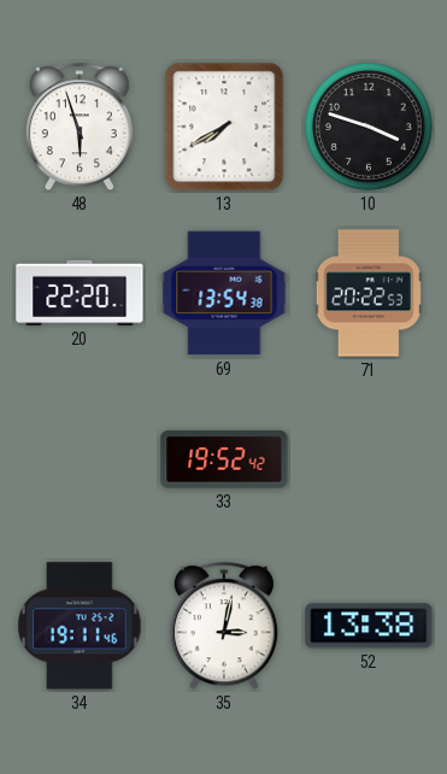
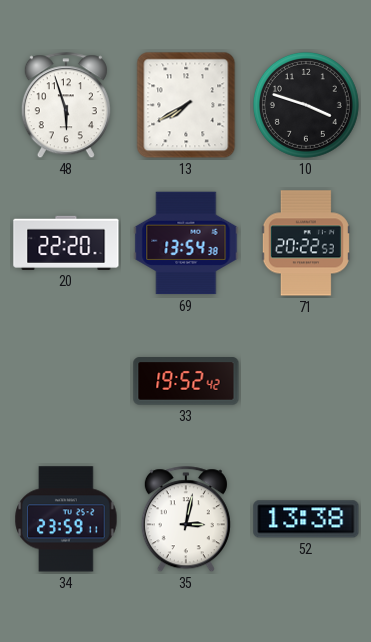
34: 19:11 -> 23:59 (66, 519)
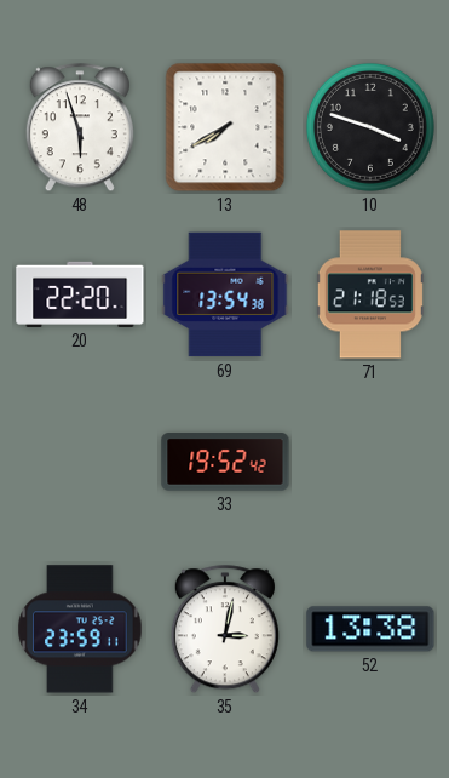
71: 20:22 -> 21:18 (370, 294)
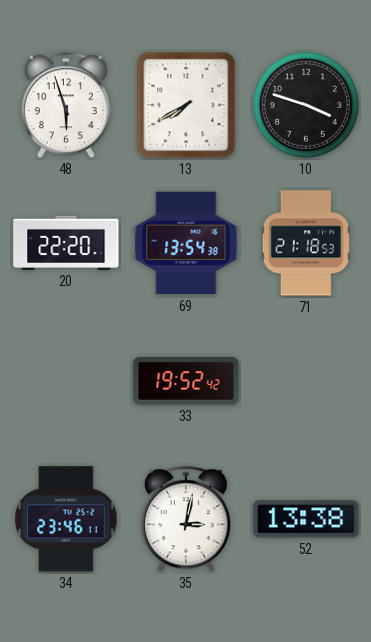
34: 23:59 -> 23:46 (66, 519)
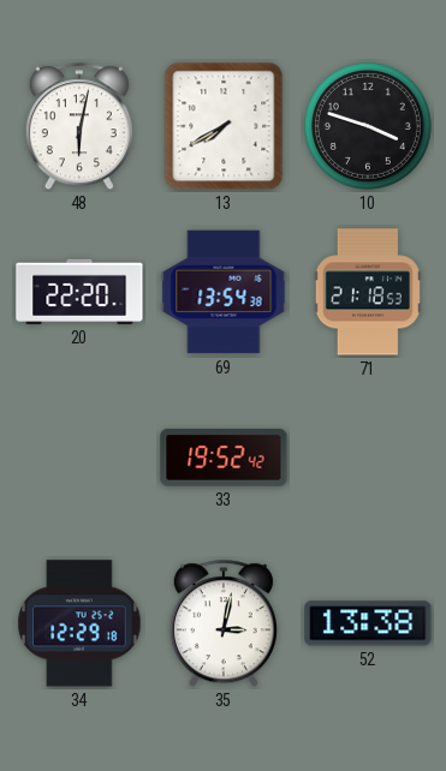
48: 5:57 -> 6:02 (79, 127)
34: 23:46 -> 12:29 (79, 623)
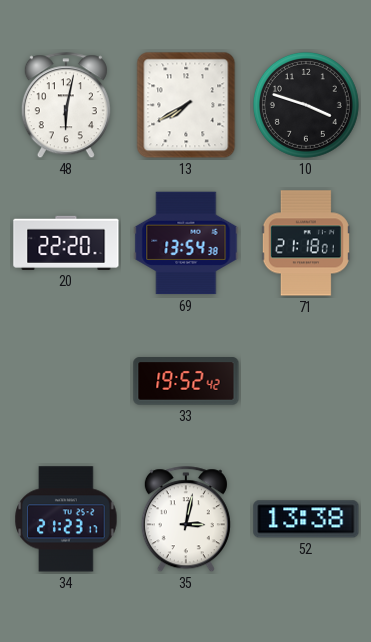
71: 21:18:53 -> 21:18:01 (306, 243)
34: 12:29 -> 21:23 (66, 519)
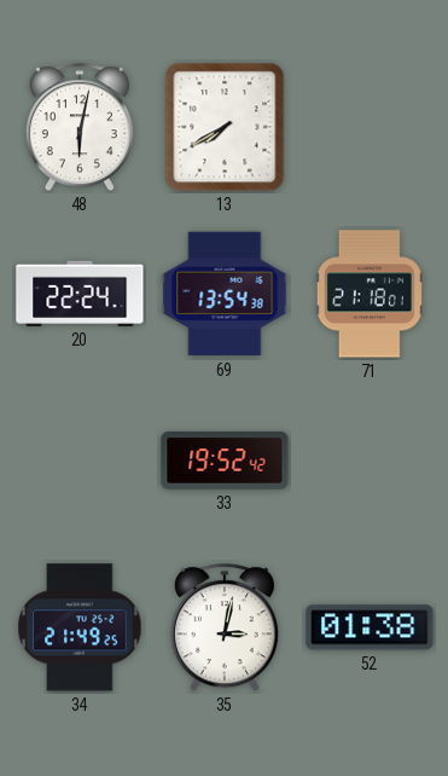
10: 3:48 -> none (306, 105)
20: 22:20 -> 22:24 (80, 294)
34: 21:23 -> 21:49 (80, 627)
52: 13:38 -> 01:38 (370, 627)
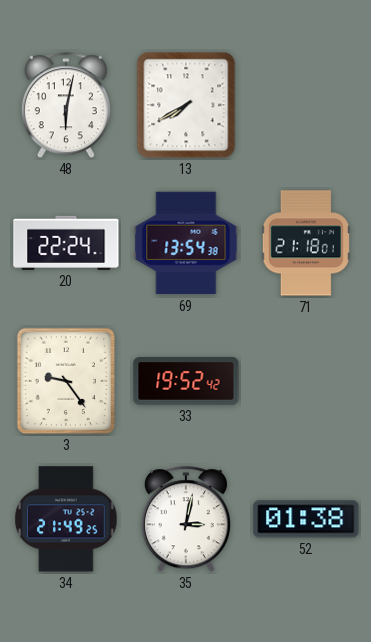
3: none -> 9:24 (66, 381)
